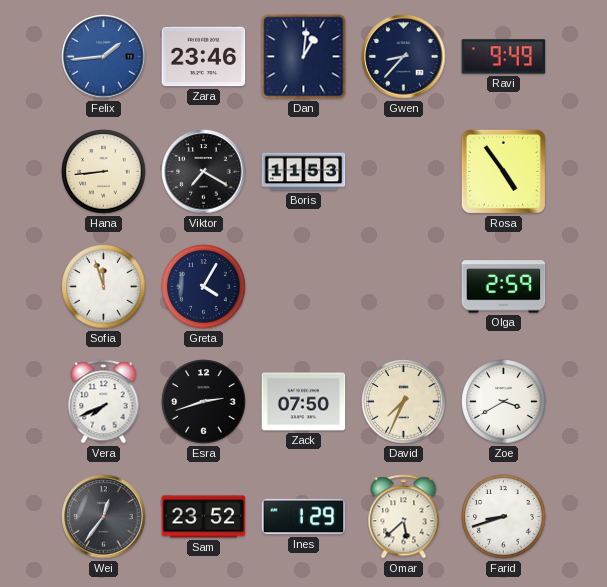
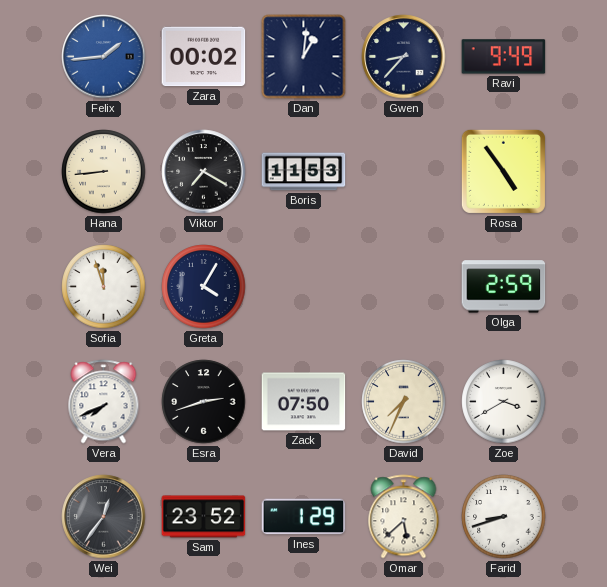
Zara: 23:46 -> 00:02 (204, 57)
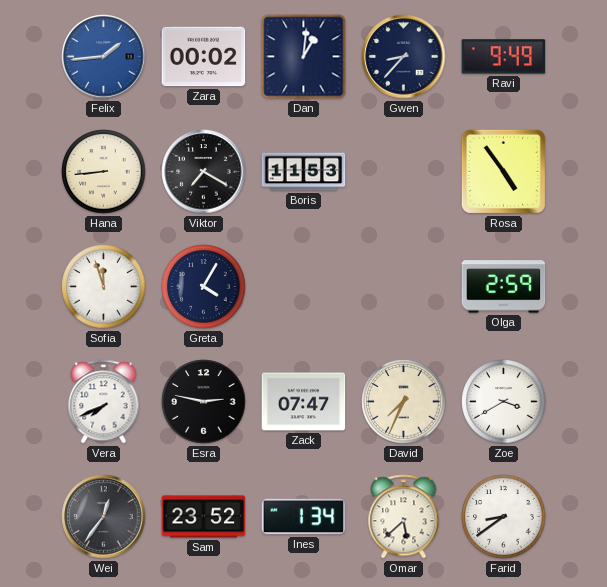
Esra: 2:42 -> 2:47 (204, 402)
Zack: 07:50 -> 07:47 (304, 402)
Ines: 1:29 -> 1:34 (304, 517)
Farid: 8:42 -> 8:39 (504, 517)
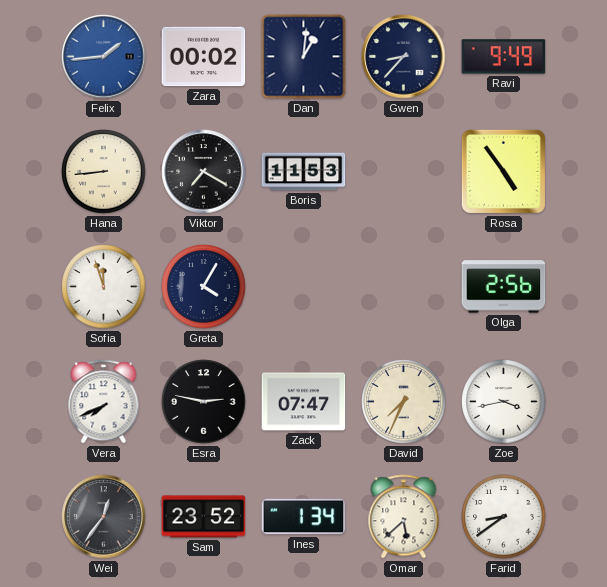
Olga: 2:59 -> 2:56 (504, 287)
Zoe: 3:40 -> 3:43 (504, 402)
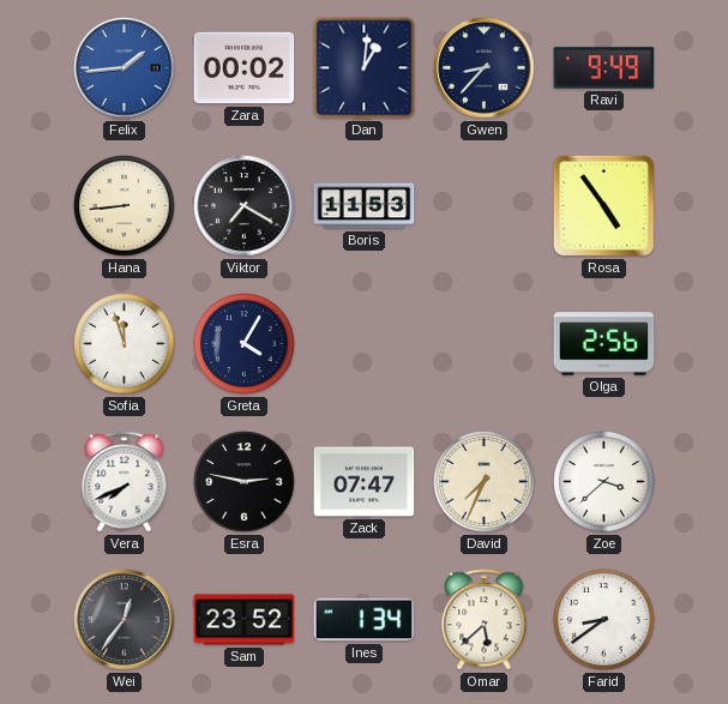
Zoe: 3:43 -> 3:38 (604, 482)
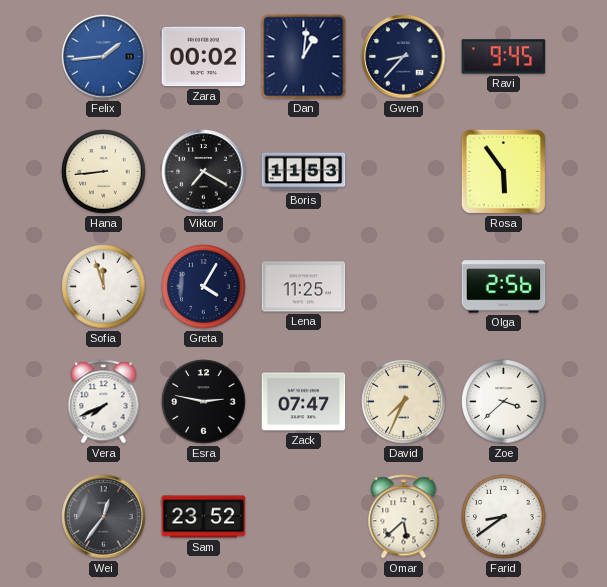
Ravi: 9:49 -> 9:45 (504, 57)
Rosa: 4:54 -> 5:54 (503, 171)
Lena: none -> 11:25 (304, 287)
Ines: 1:34 -> none (365, 620)
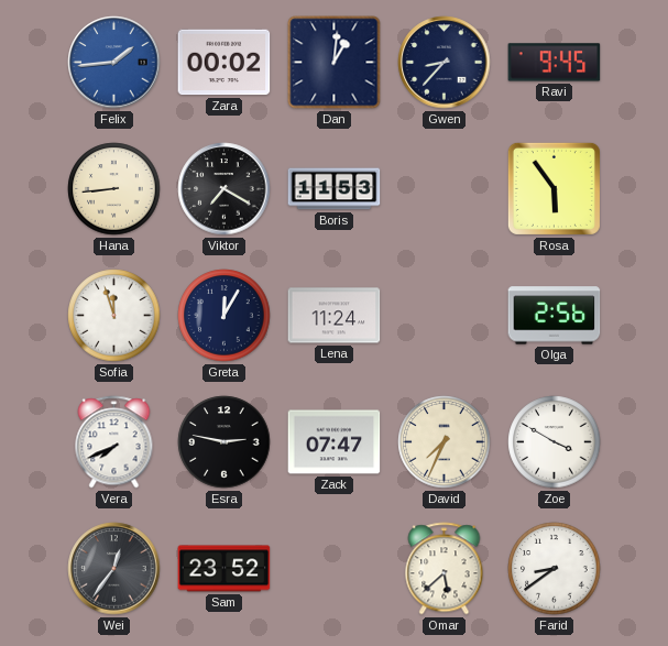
Greta: 4:05 -> 12:05 (225, 316)
Lena: 11:25 -> 11:24 (335, 316)
Zoe: 3:38 -> 3:50 (555, 442)
